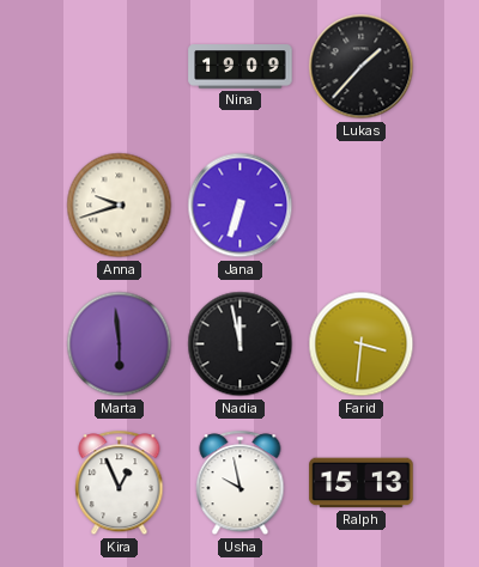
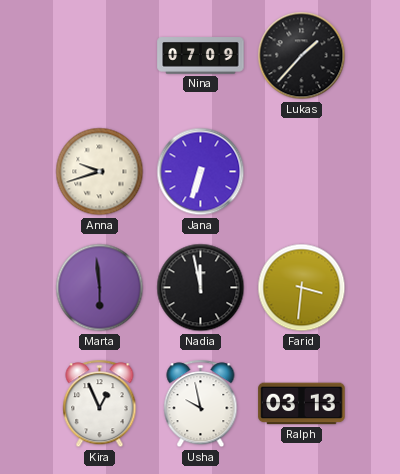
Nina: 19:09 -> 07:09 (201, 56)
Ralph: 15:13 -> 03:13 (302, 404)
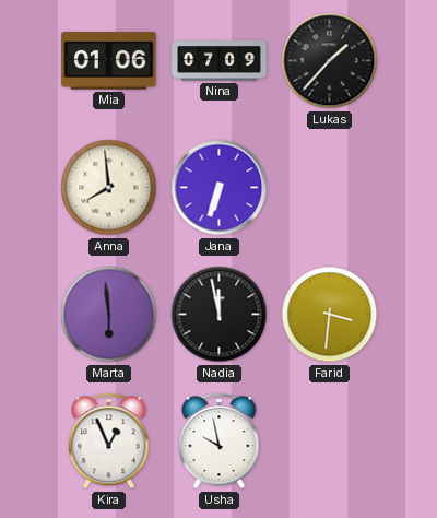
Mia: none -> 01:06 (109, 61)
Anna: 9:42 -> 7:59 (109, 188)
Ralph: 03:13 -> none (302, 404)
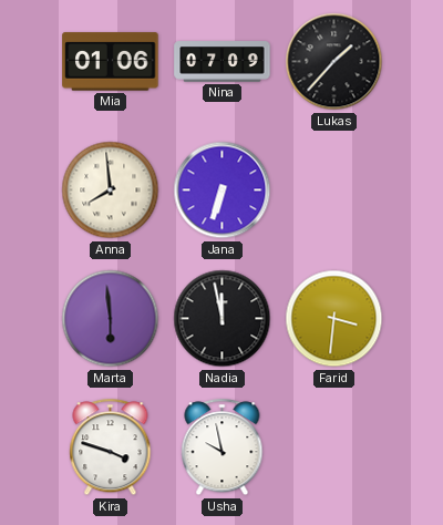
Kira: 12:56 -> 3:48 (111, 447)
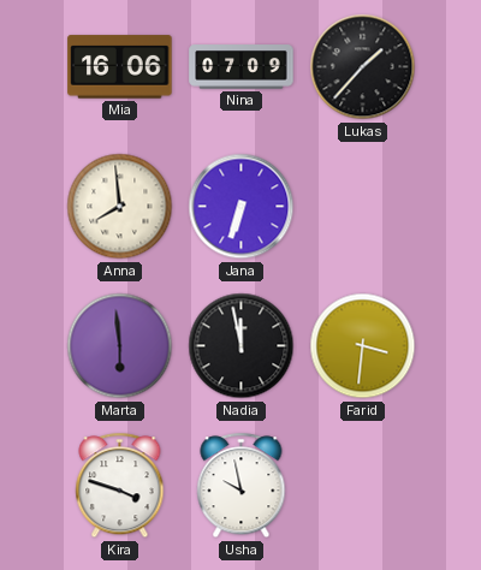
Mia: 01:06 -> 16:06 (120, 67)
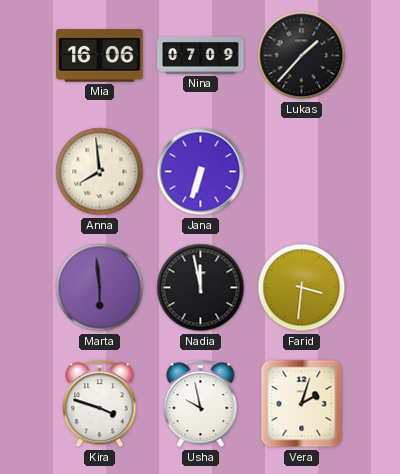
Vera: none -> 2:03 (302, 404)
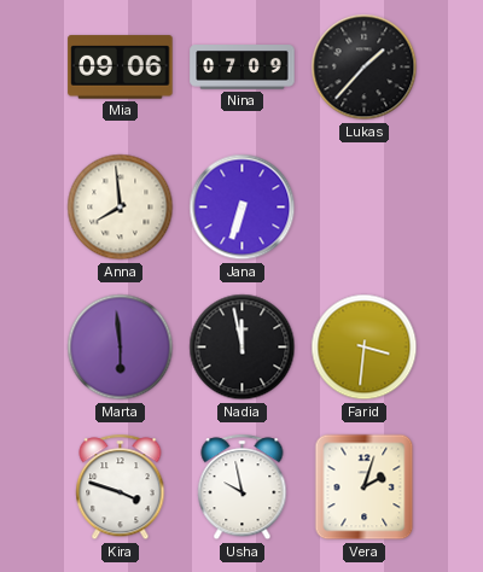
Mia: 16:06 -> 09:06 (121, 68)
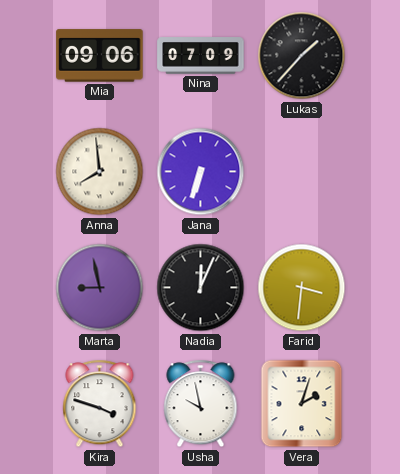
Marta: 5:59 -> 8:58 (100, 288)
Nadia: 11:58 -> 12:04 (201, 288)
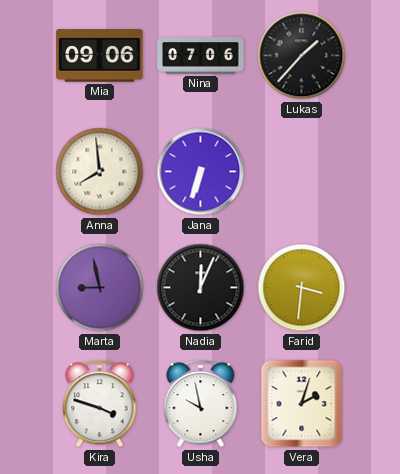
Nina: 07:09 -> 07:06 (201, 56)
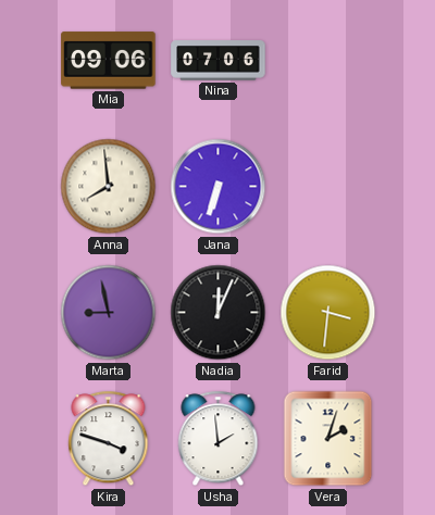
Lukas: 1:37 -> none (302, 56)
Usha: 9:58 -> 1:59 (219, 439)
